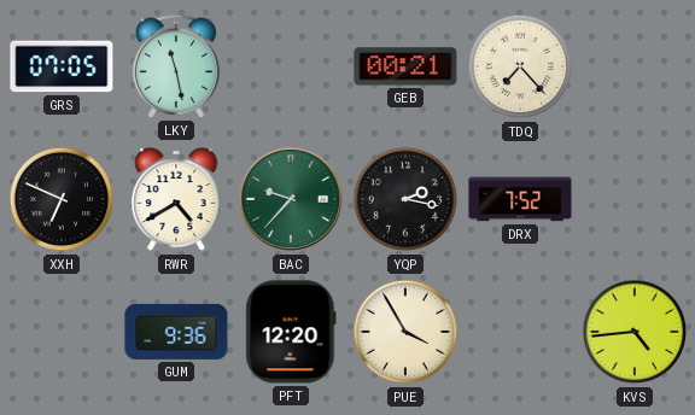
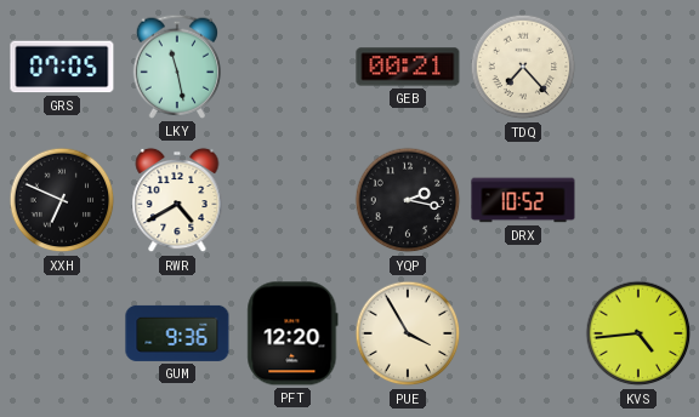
BAC: 9:37 -> none (291, 199)
DRX: 7:52 -> 10:52 (523, 200)
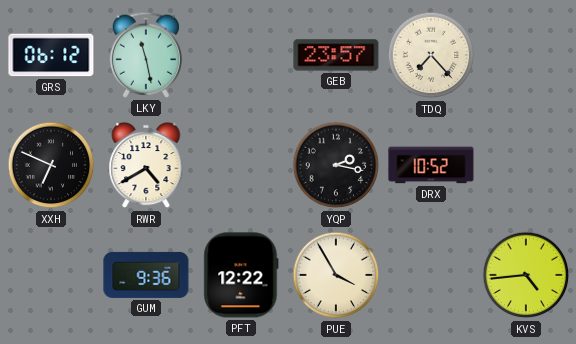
GRS: 07:05 -> 06:12 (51, 55)
GEB: 00:21 -> 23:57 (336, 55)
PFT: 12:20 -> 12:22 (241, 275)
